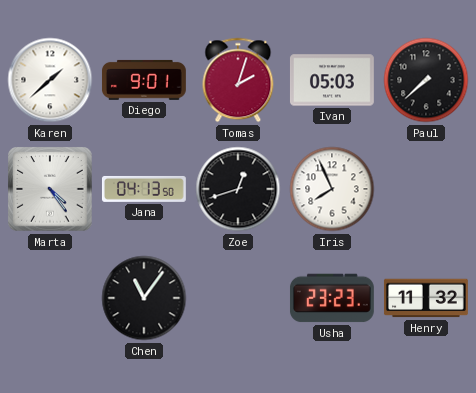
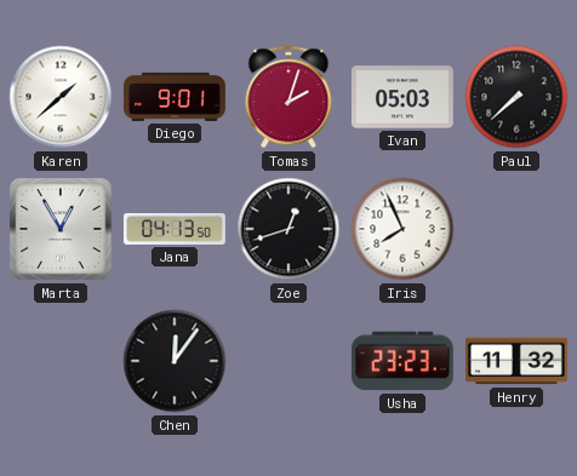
Marta: 4:24 -> 12:55 (61, 229)
Chen: 11:06 -> 12:06 (175, 361)
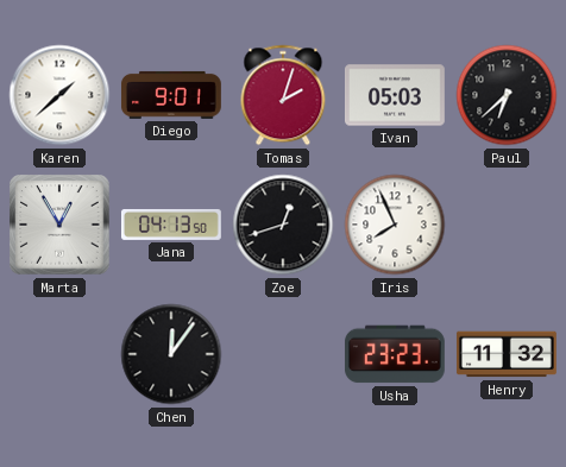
Paul: 7:38 -> 6:38 (507, 95)
